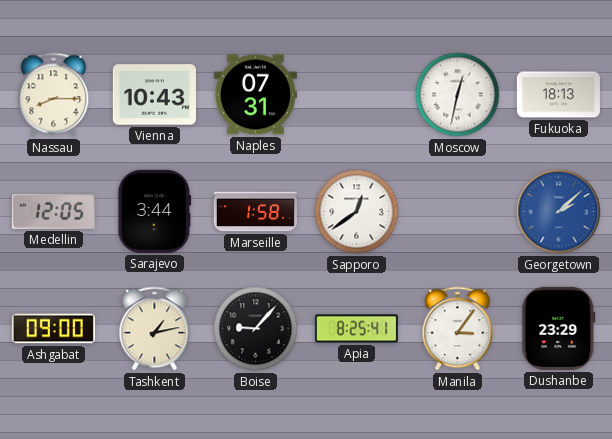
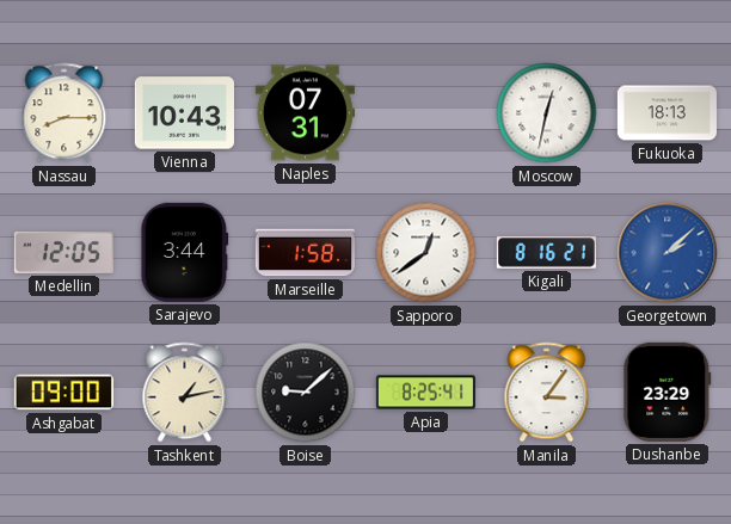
Kigali: none -> 8:16 (546, 253)
Boise: 9:07 -> 9:08 (306, 393)
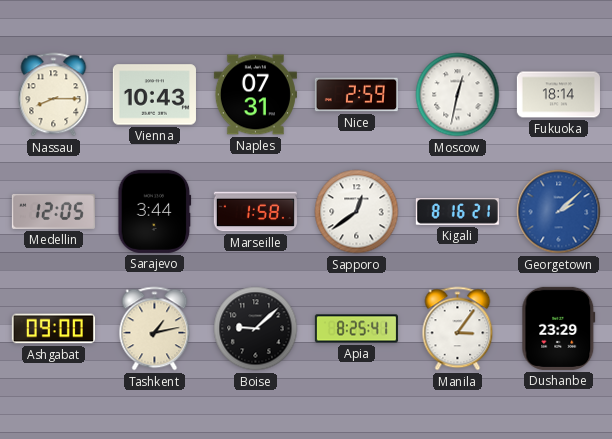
Nice: none -> 2:59 (356, 95)
Fukuoka: 18:13 -> 18:14 (558, 95)
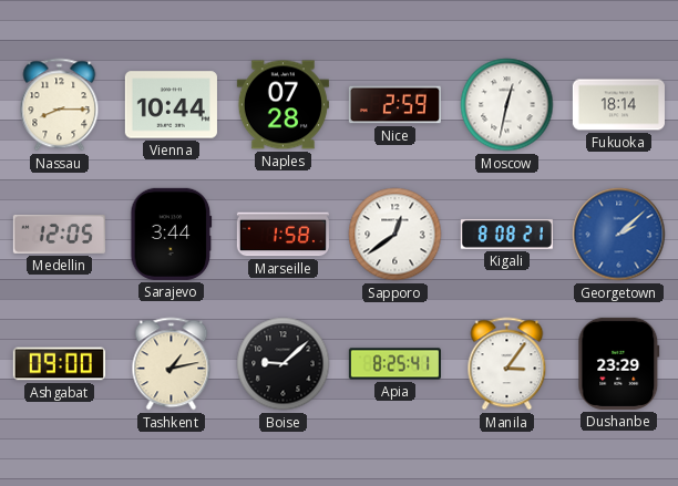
Vienna: 10:43 -> 10:44 (171, 105)
Naples: 07:31 -> 07:28 (282, 105)
Kigali: 8:16 -> 8:08 (506, 235)
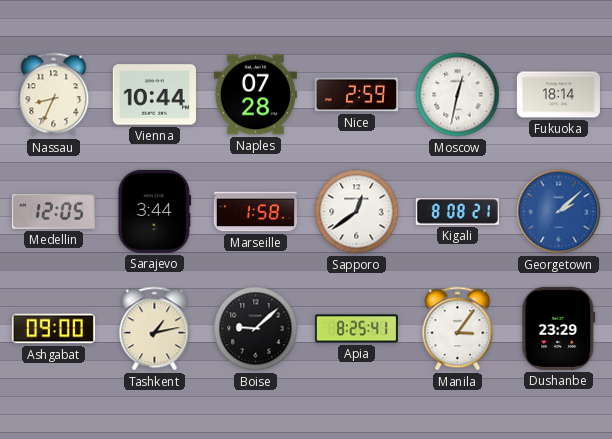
Nassau: 8:15 -> 8:34 (54, 95)
